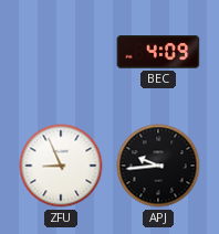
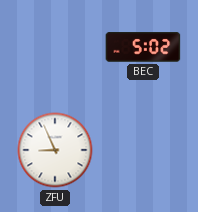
BEC: 4:09 -> 5:02 (143, 47)
APJ: 9:44 -> none (158, 166)
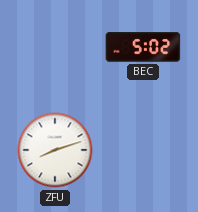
ZFU: 8:56 -> 8:12 (55, 150)
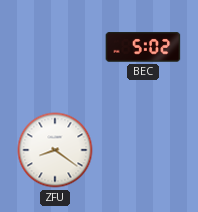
ZFU: 8:12 -> 8:21 (55, 150)
